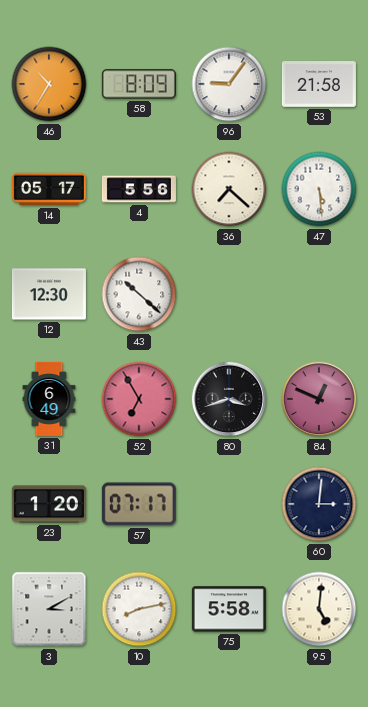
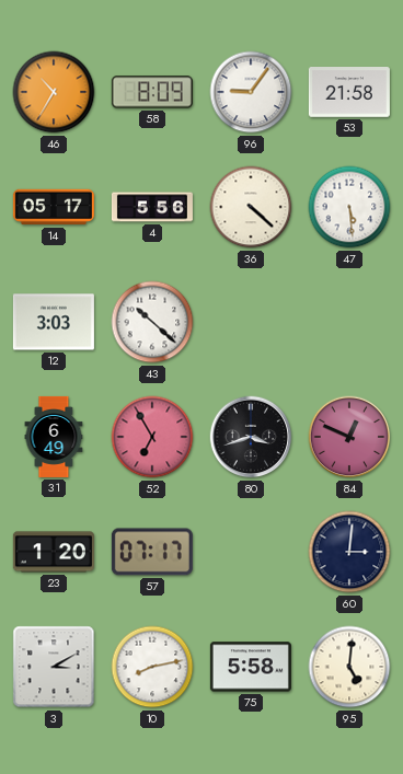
36: 7:22 -> 4:22 (251, 207)
12: 12:30 -> 3:03 (54, 322)
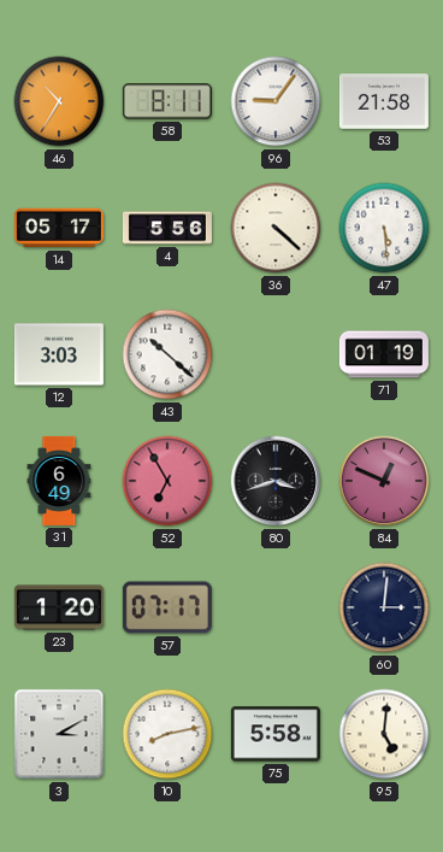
58: 8:09 -> 8:11 (167, 101)
71: none -> 01:19 (384, 354)
